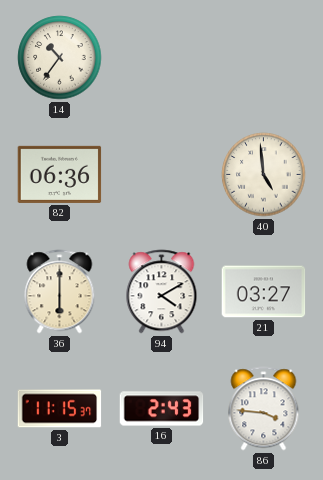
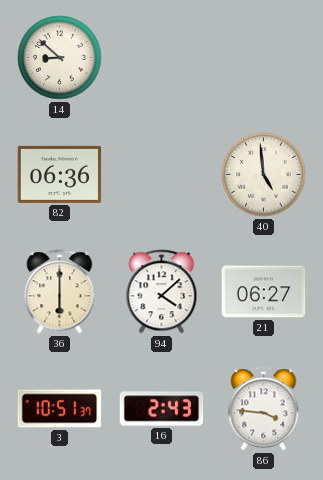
14: 10:36 -> 8:52 (60, 58)
94: 4:10 -> 4:08 (162, 292)
21: 03:27 -> 06:27 (264, 292)
3: 11:15 -> 10:51 (60, 409)
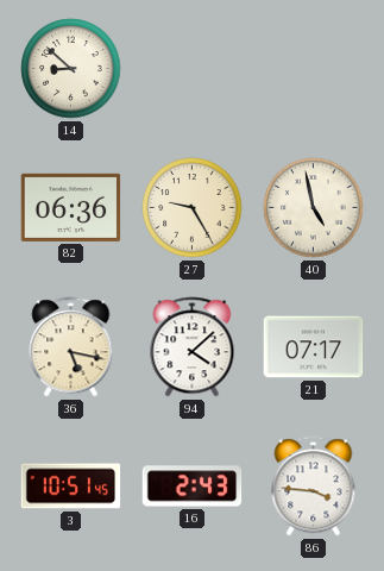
27: none -> 9:25 (193, 208)
40: 4:59 -> 4:58 (314, 208)
36: 6:00 -> 5:17 (71, 347)
21: 06:27 -> 07:17 (314, 347)
3: 10:51:37 -> 10:51:45 (71, 487)
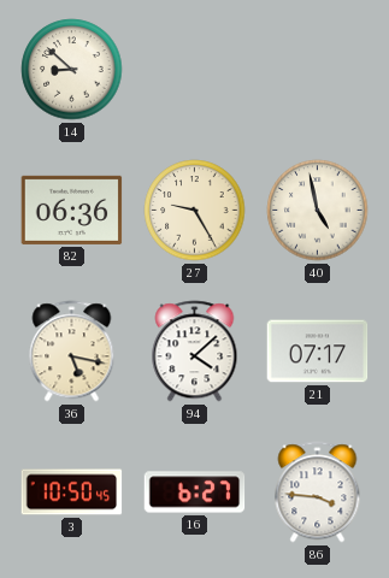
3: 10:51 -> 10:50 (72, 493)
16: 2:43 -> 6:27 (195, 493)
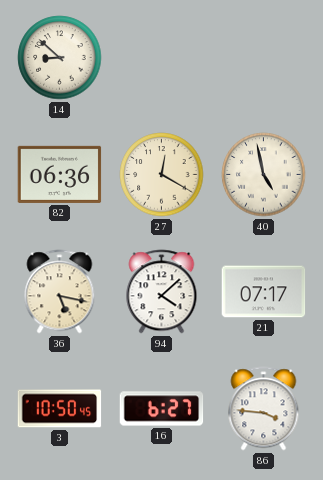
27: 9:25 -> 12:20 (162, 175)
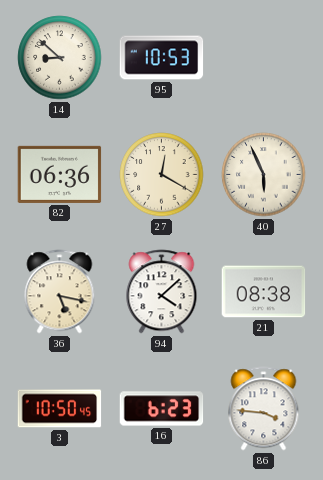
95: none -> 10:53 (162, 58)
40: 4:58 -> 5:56 (264, 175)
21: 07:17 -> 08:38 (264, 292)
16: 6:27 -> 6:23 (162, 409)
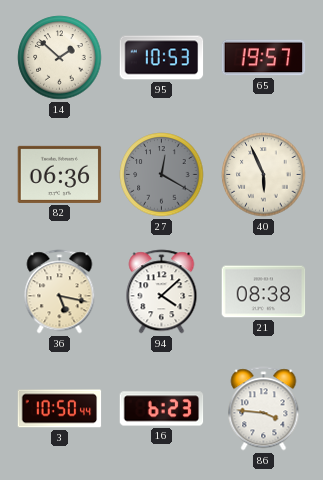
14: 8:52 -> 1:52 (60, 58)
65: none -> 19:57 (264, 58)
27 dial: cream -> grey (162, 175)
3: 10:50:45 -> 10:50:44 (60, 409)
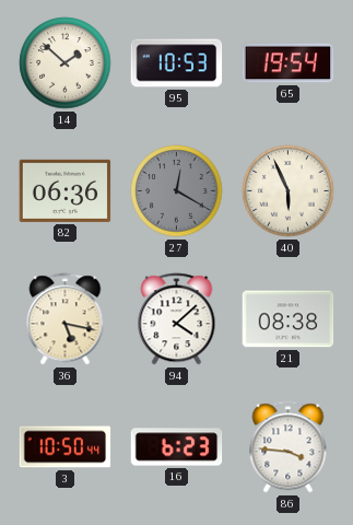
65: 19:57 -> 19:54 (289, 63)
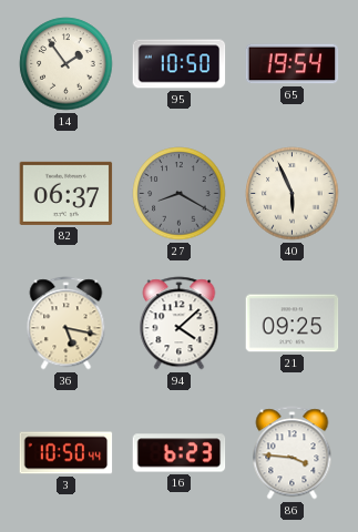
14: 1:52 -> 1:54 (67, 64)
95: 10:53 -> 10:50 (180, 64)
82: 06:36 -> 06:37 (67, 193)
27: 12:20 -> 8:20 (180, 194)
21: 08:38 -> 09:25 (293, 324)
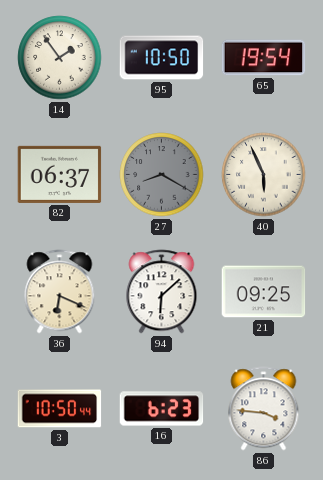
36: 5:17 -> 6:19 (60, 292)
94: 4:08 -> 6:08 (162, 292)
